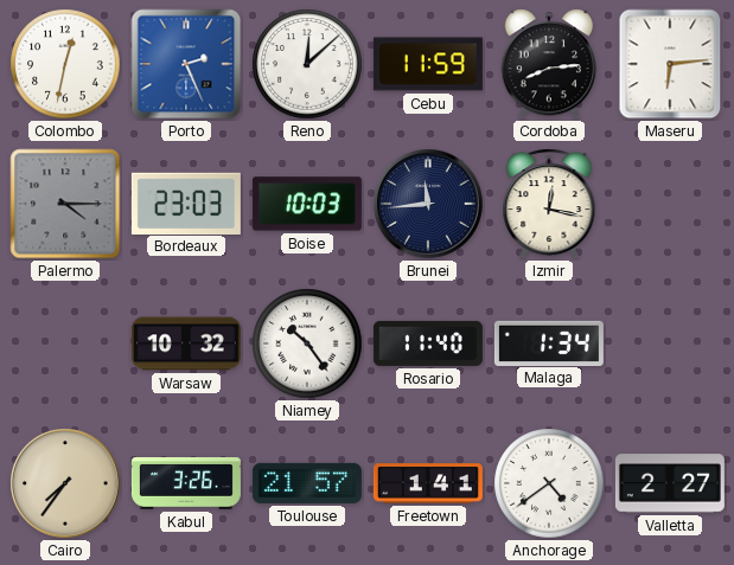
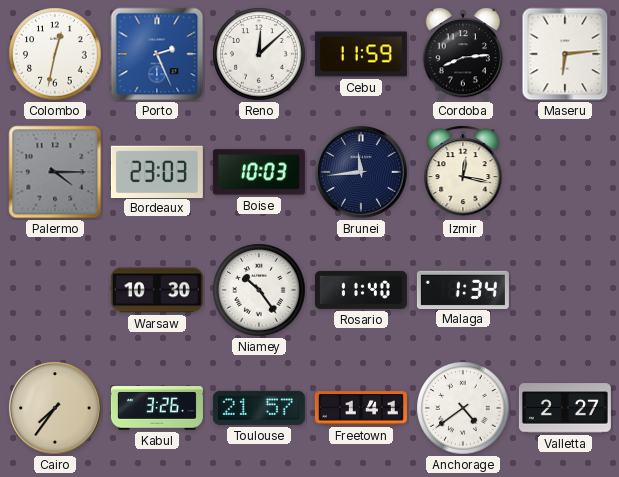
Warsaw: 10:32 -> 10:30 (157, 290)
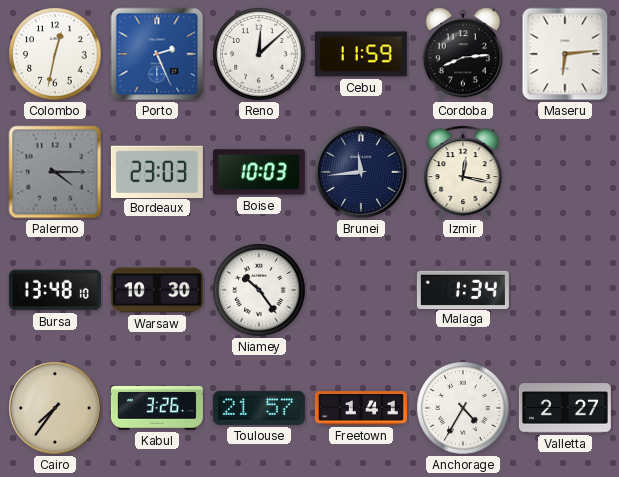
Bursa: none -> 13:48 (55, 290)
Rosario: 11:40 -> none (361, 290)
Anchorage: 4:39 -> 4:35 (463, 408)
